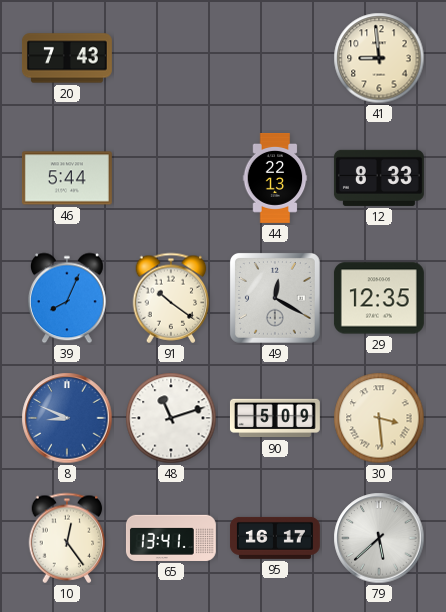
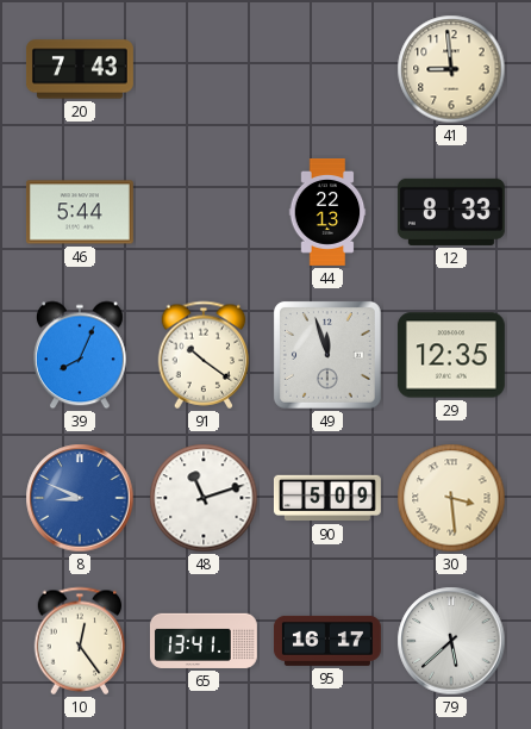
49: 12:20 -> 11:57 (327, 355)
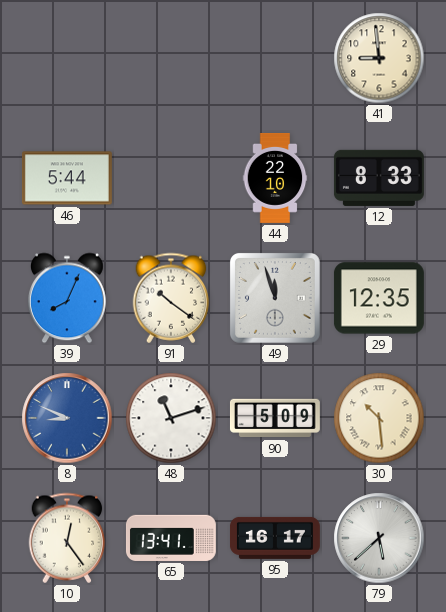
20: 7:43 -> none (80, 69)
44: 22:13 -> 22:10 (275, 179)
30: 3:29 -> 10:29 (379, 418)
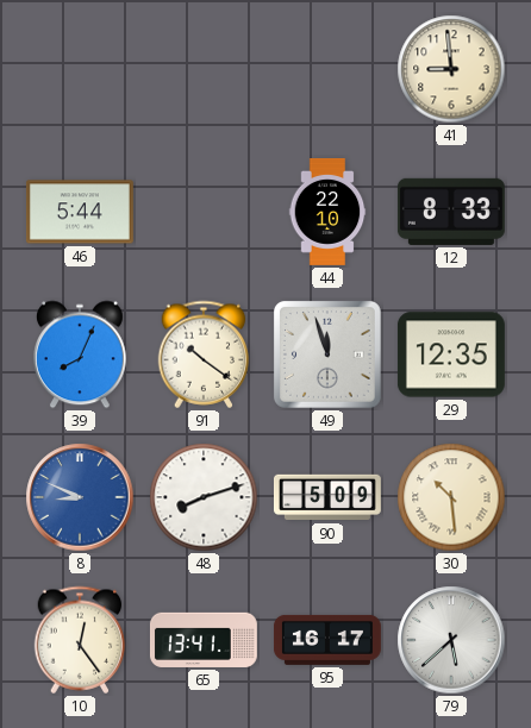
48: 11:12 -> 8:12 (204, 497)
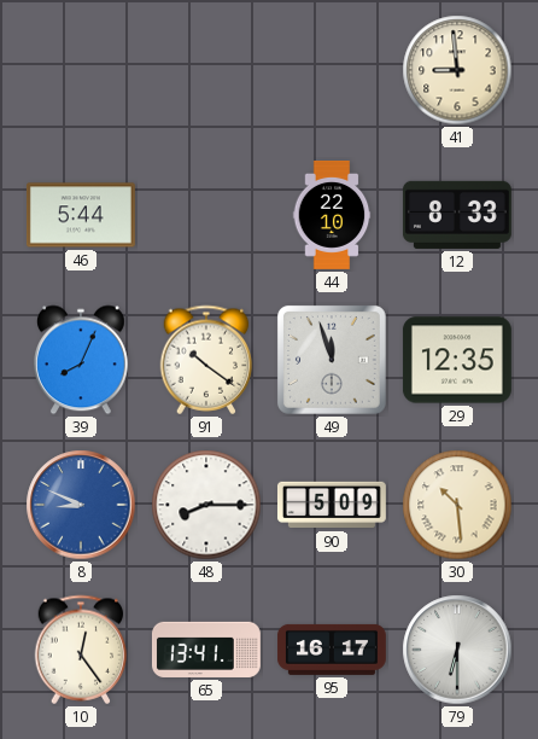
48: 8:12 -> 8:15 (206, 505)
79: 5:38 -> 6:30 (457, 650)
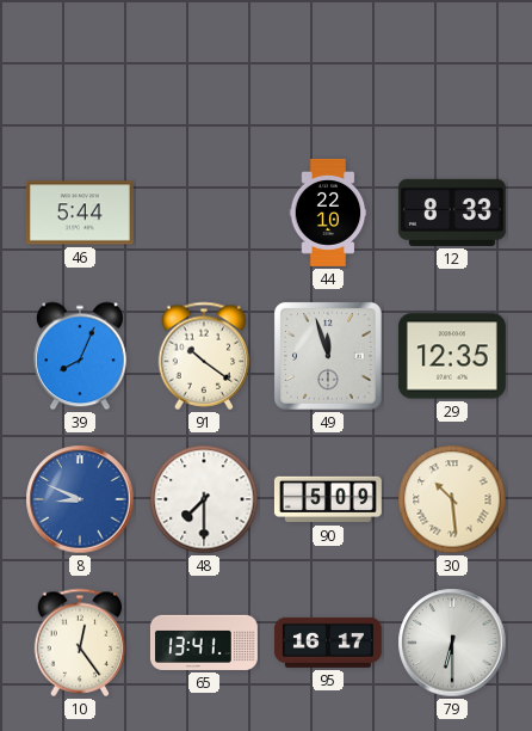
41: 8:59 -> none (457, 70)
48: 8:15 -> 7:30 (204, 499)
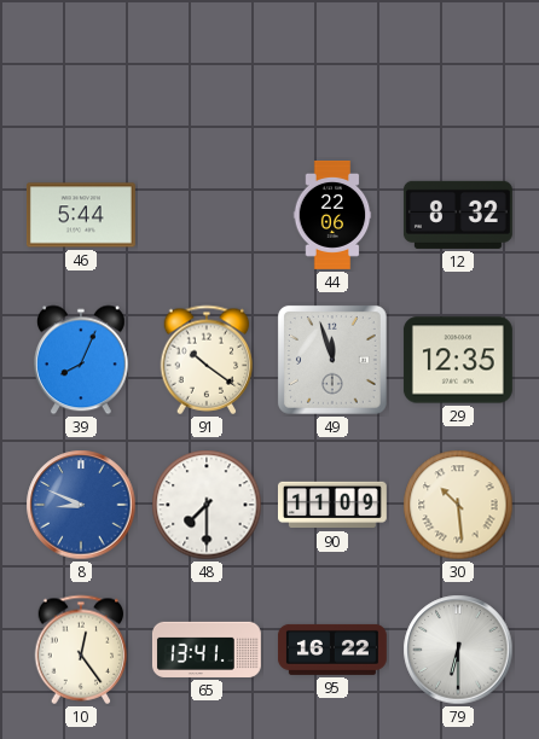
44: 22:10 -> 22:06 (332, 216)
12: 8:33 -> 8:32 (458, 215)
90: 5:09 -> 11:09 (332, 505)
95: 16:17 -> 16:22 (332, 650)
